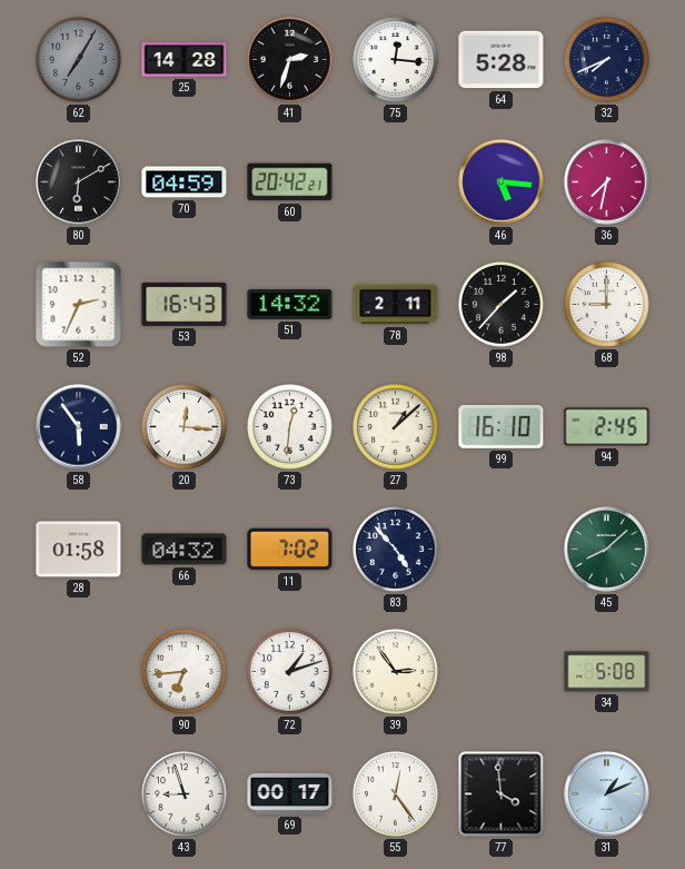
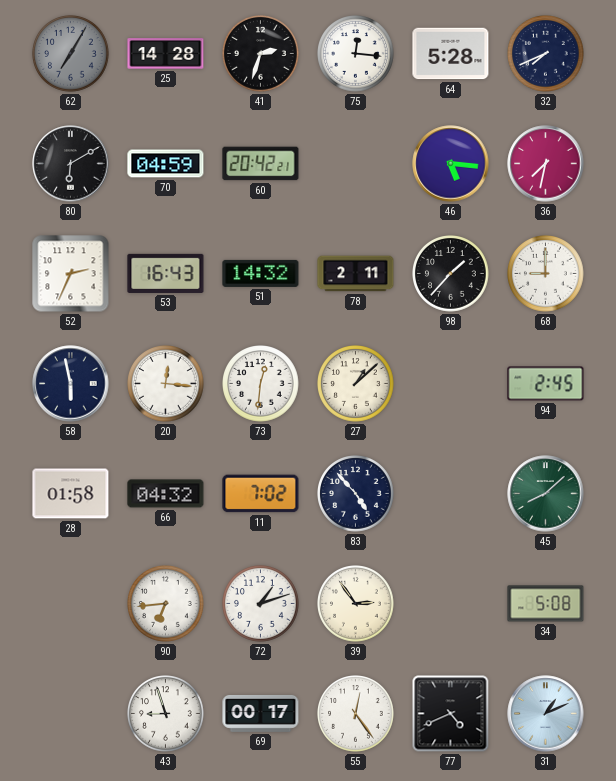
58: 5:54 -> 5:58 (71, 384)
99: 16:10 -> none (502, 426)
77: 3:59 -> 4:41 (451, 714)
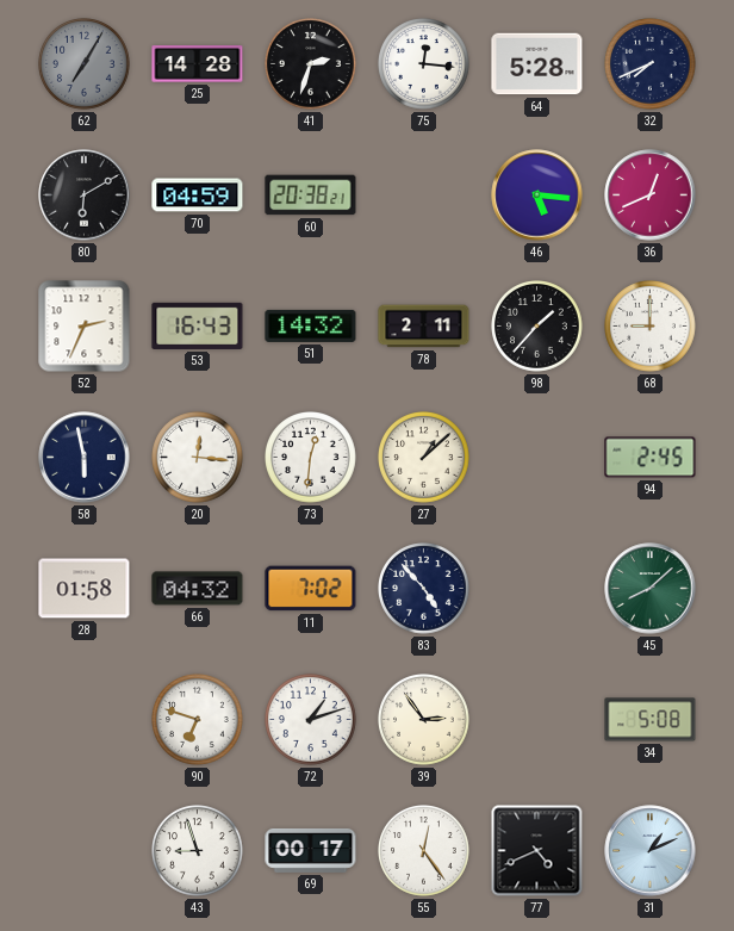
60: 20:42 -> 20:38 (311, 195)
36: 7:32 -> 12:41 (651, 195)
90: 6:44 -> 6:48 (198, 720)
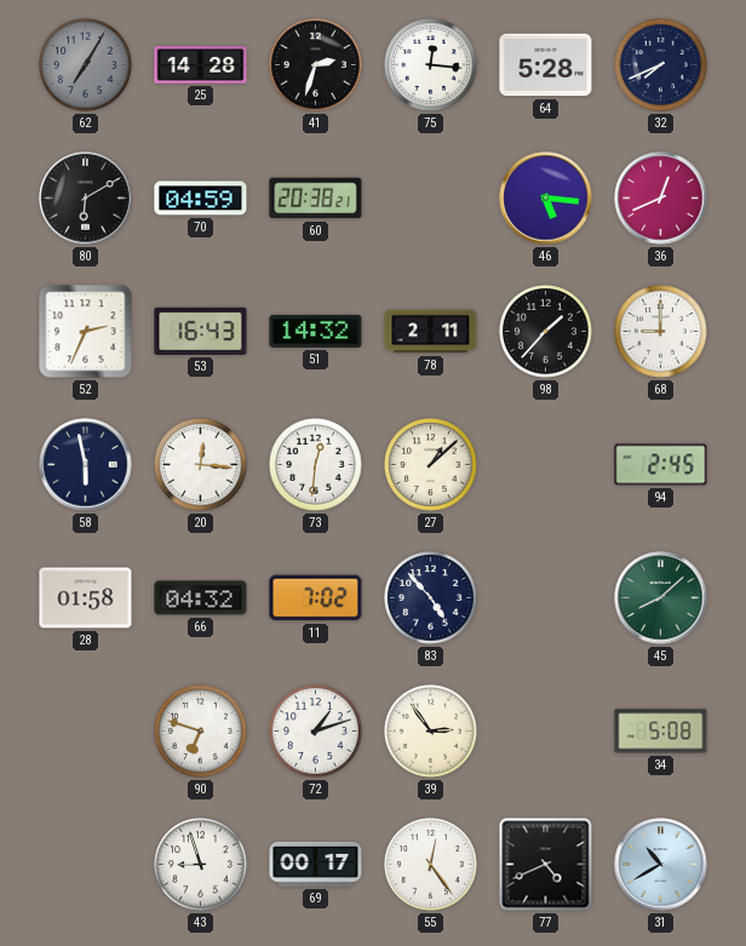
31: 1:11 -> 10:40 (661, 865)
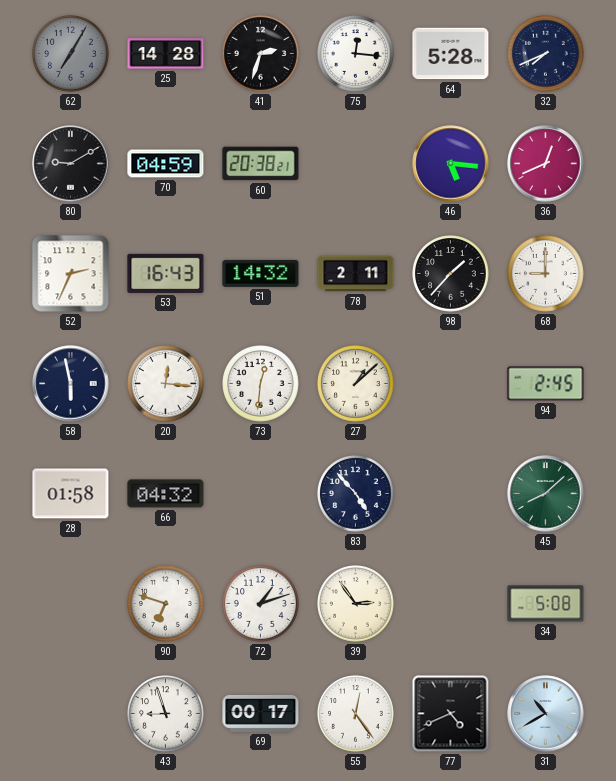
80: 6:10 -> 9:10 (71, 164)
11: 7:02 -> none (316, 598)
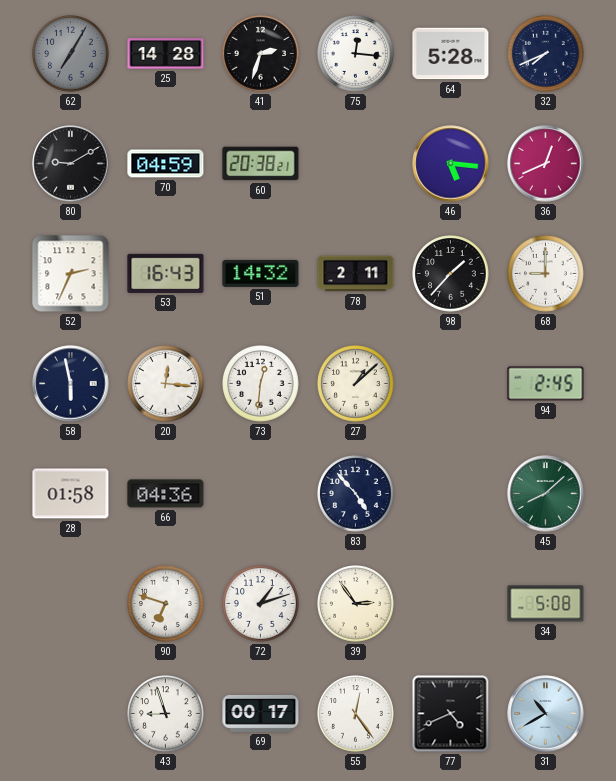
66: 04:32 -> 04:36 (166, 494)
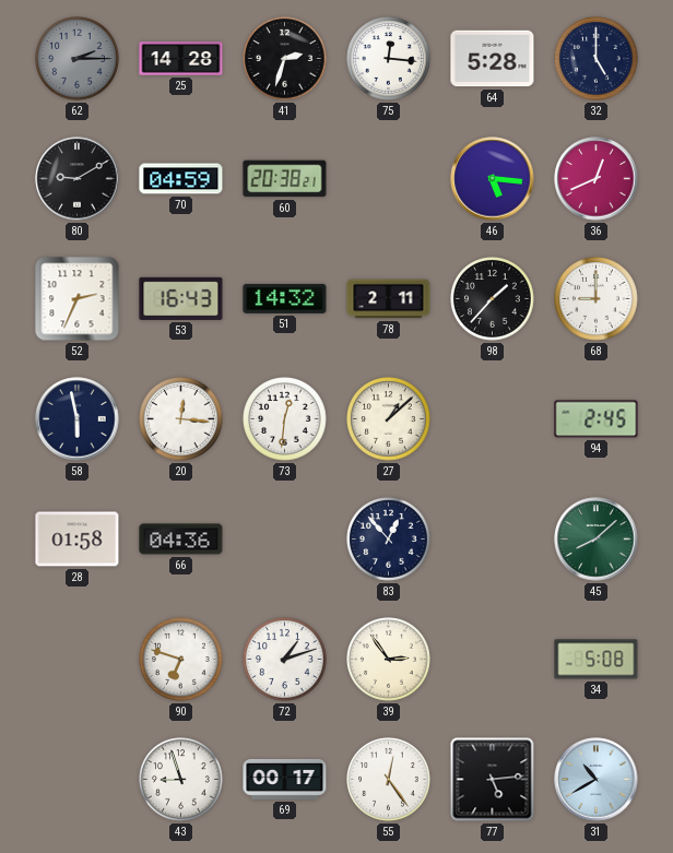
62: 7:05 -> 2:15 (78, 59)
32: 7:41 -> 5:00 (597, 59)
83: 4:53 -> 12:53 (389, 540)
77: 4:41 -> 5:14 (493, 780)
